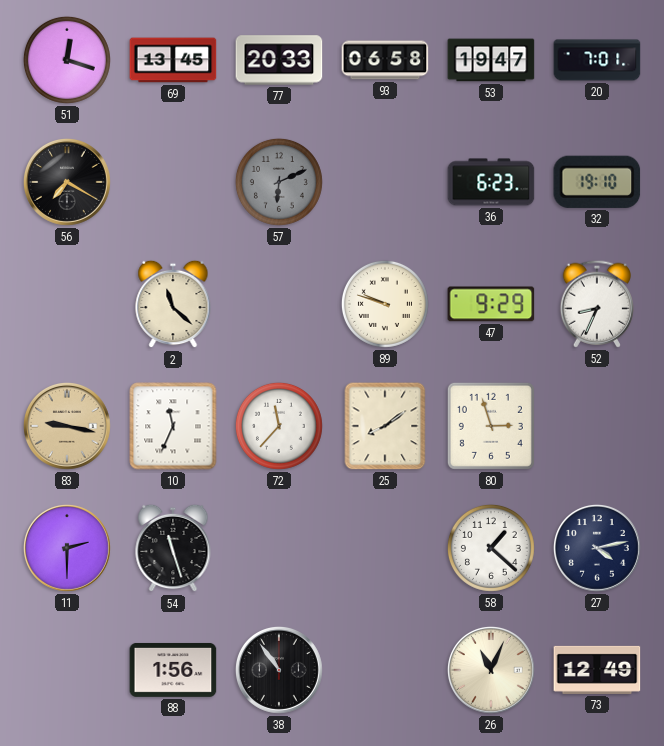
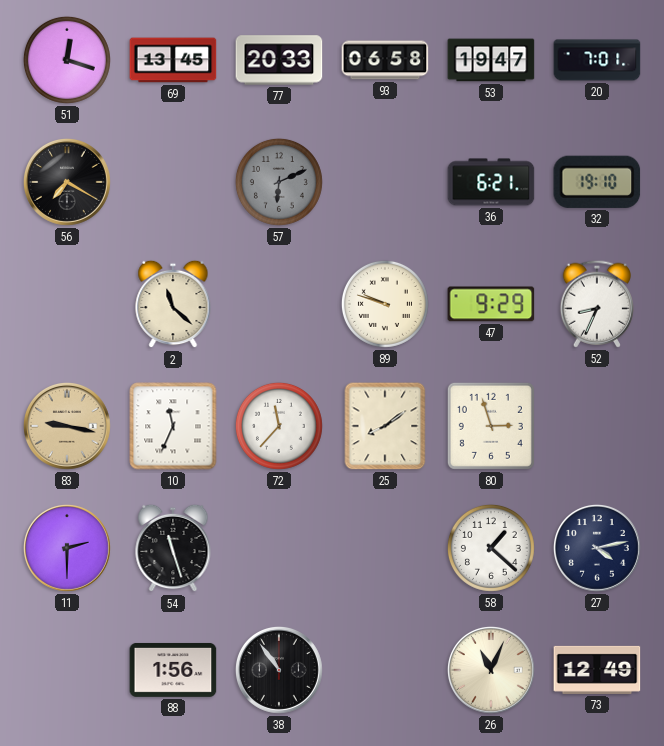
36: 6:23 -> 6:21 (491, 182)
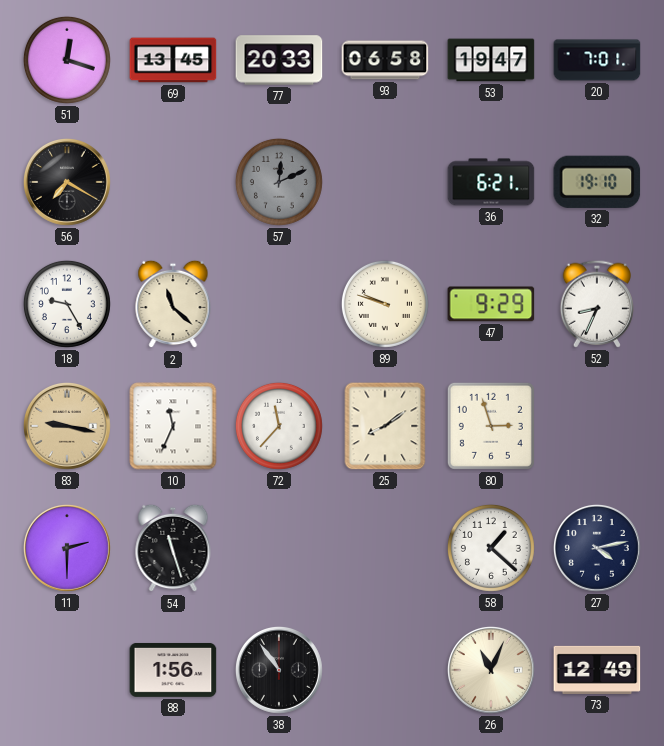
57: 6:11 -> 12:11 (279, 182)
18: none -> 9:25 (67, 304)
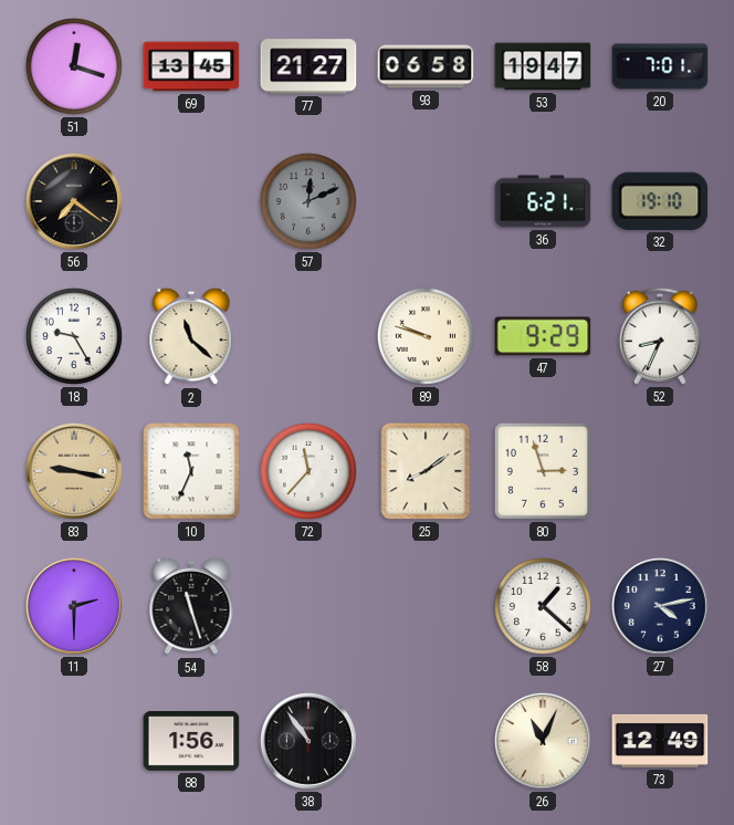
77: 20:33 -> 21:27 (308, 66)
56: 7:20 -> 7:21 (74, 201)
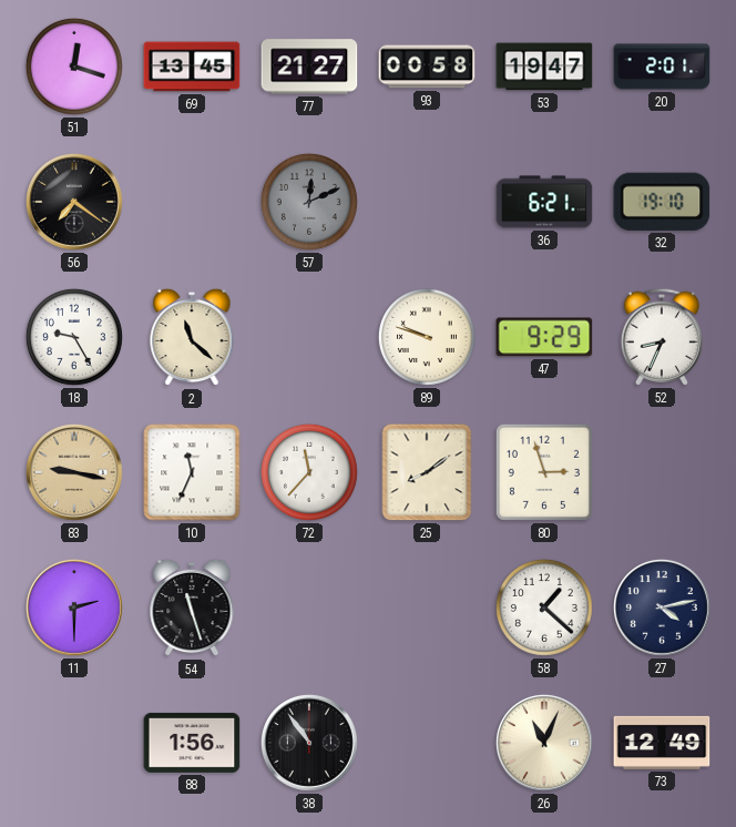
93: 06:58 -> 00:58 (427, 67)
20: 7:01 -> 2:01 (662, 67)
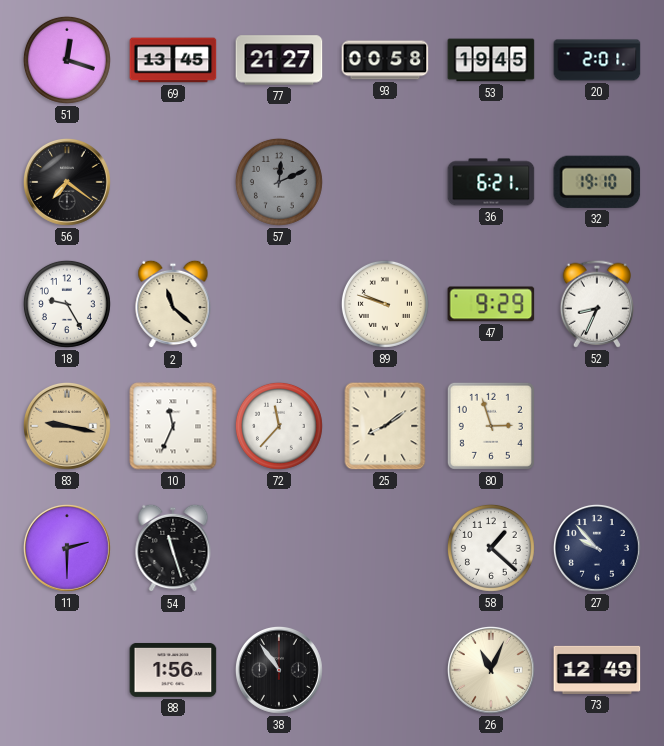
53: 19:47 -> 19:45 (491, 60)
27: 4:13 -> 9:53 (597, 548)
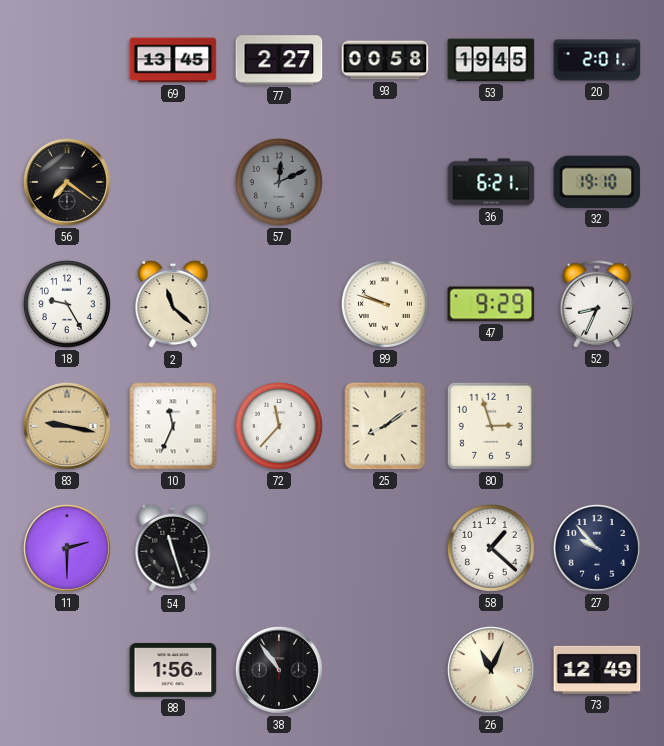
51: 12:18 -> none (67, 60)
77: 21:27 -> 2:27 (279, 60)
